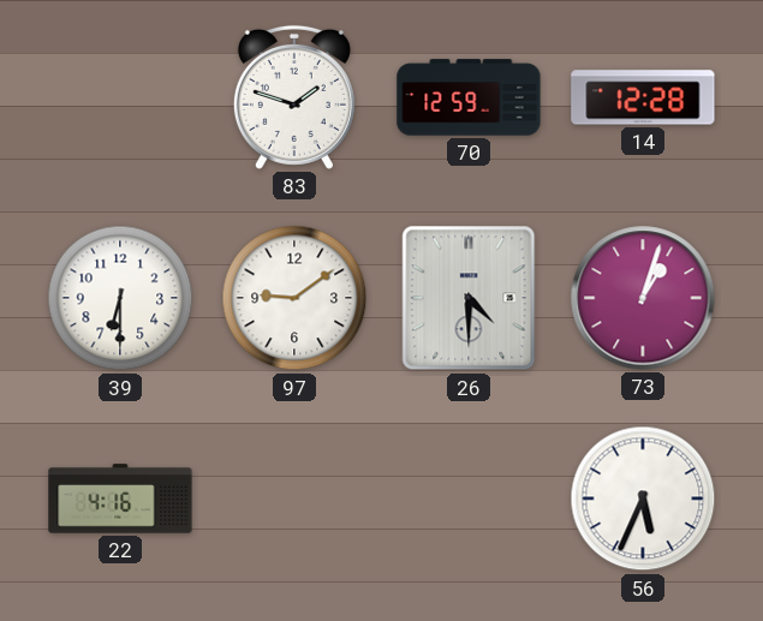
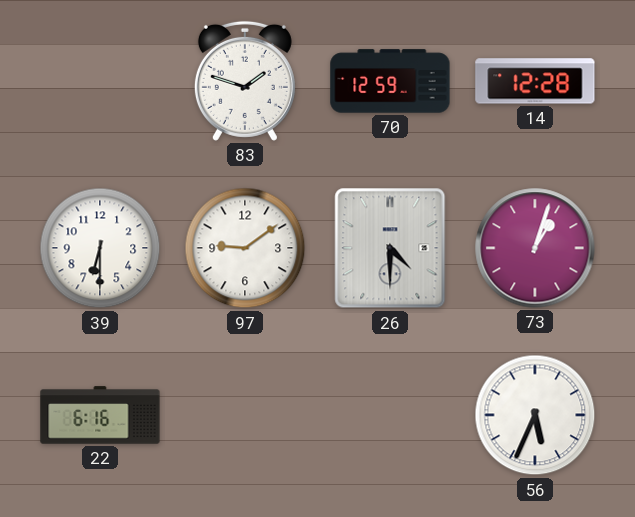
22: 4:16 -> 6:16 (100, 415)
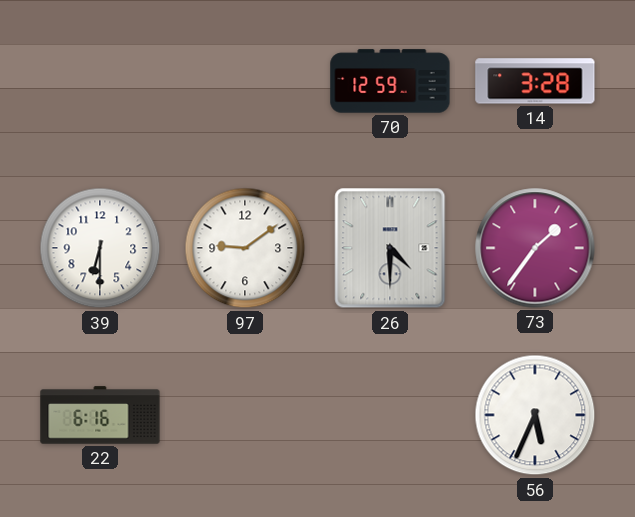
83: 1:48 -> none (245, 81)
14: 12:28 -> 3:28 (535, 81)
73: 1:03 -> 1:36 (535, 248)
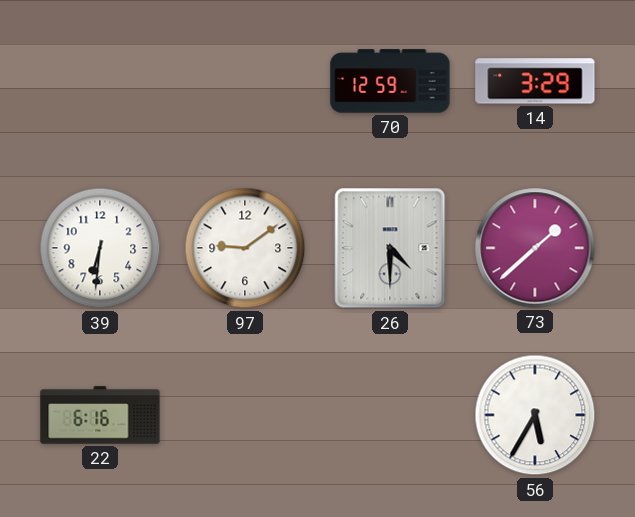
14: 3:28 -> 3:29 (535, 81)
39: 6:30 -> 6:31 (100, 248)
73: 1:36 -> 1:38 (535, 248)
56: 5:34 -> 5:35 (535, 415)
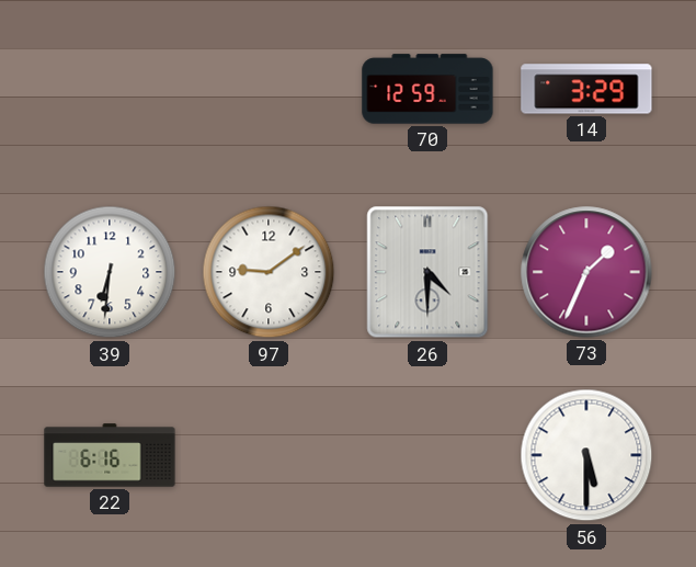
73: 1:38 -> 1:34 (586, 272)
56: 5:35 -> 5:30 (586, 455)
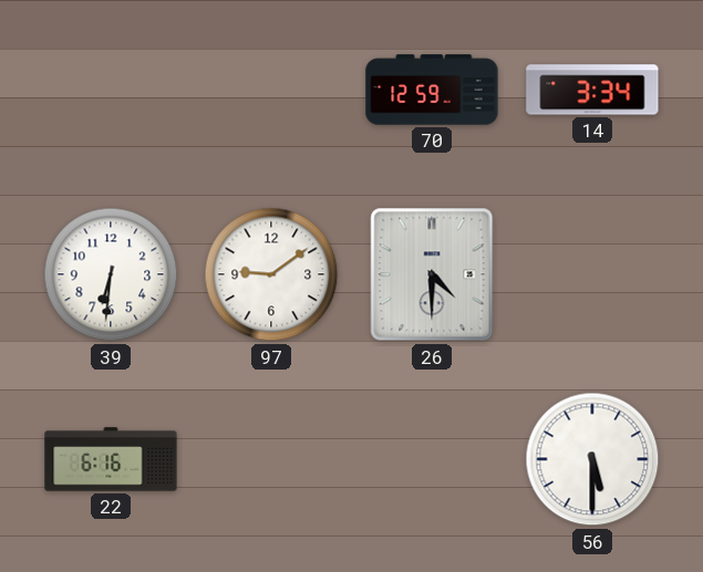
14: 3:29 -> 3:34 (592, 90)
73: 1:34 -> none (586, 272)
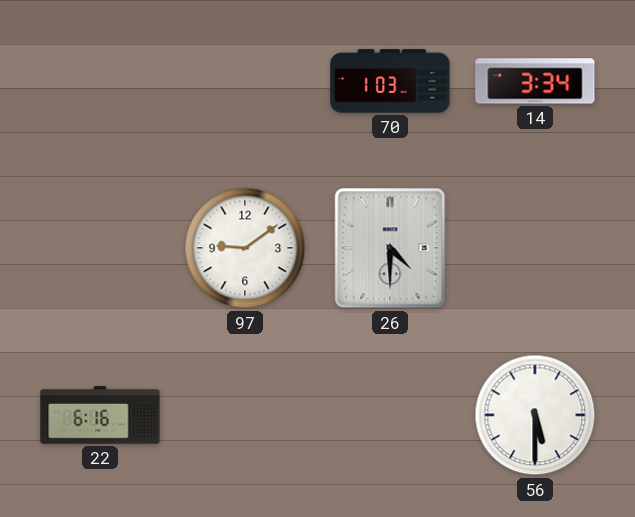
70: 12:59 -> 1:03 (390, 81)
39: 6:31 -> none (111, 274)
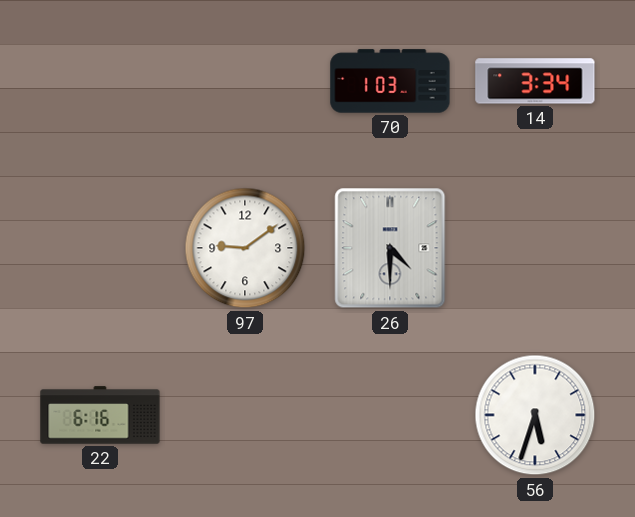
56: 5:30 -> 5:33 (535, 415)
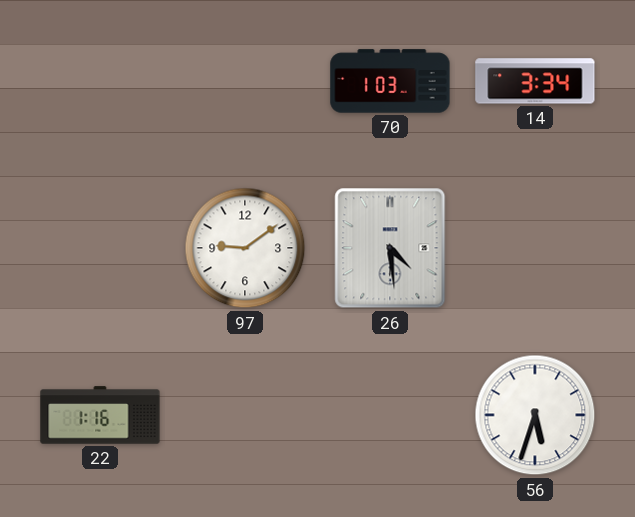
26: 4:30 -> 4:29 (390, 248)
22: 6:16 -> 1:16 (100, 415)
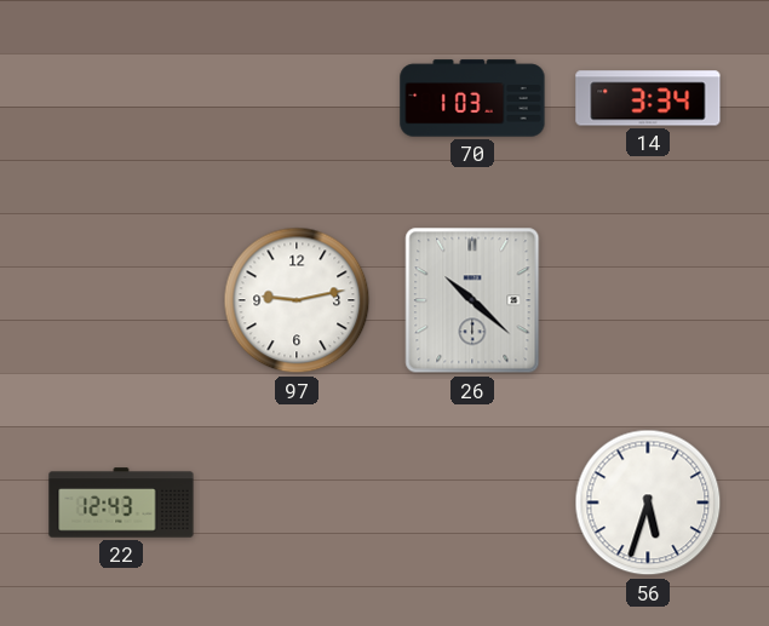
97: 9:09 -> 9:13 (297, 300)
26: 4:29 -> 10:22 (472, 300)
22: 1:16 -> 12:43 (121, 502)
